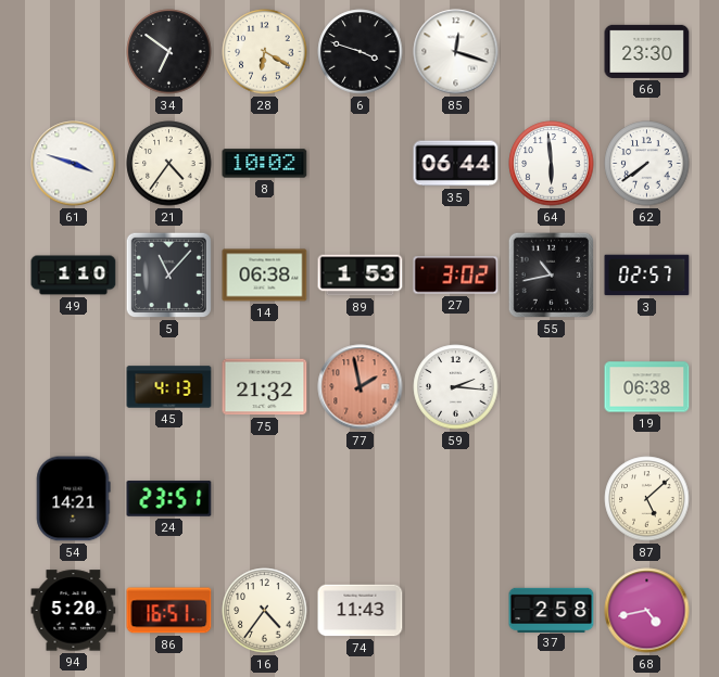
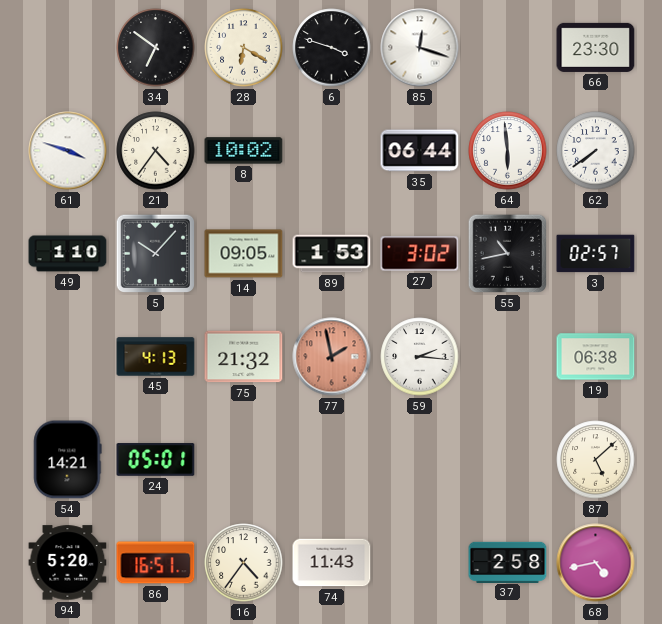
5: 11:07 -> 10:07 (156, 254)
14: 06:38 -> 09:05 (244, 254)
24: 23:51 -> 05:01 (156, 460)
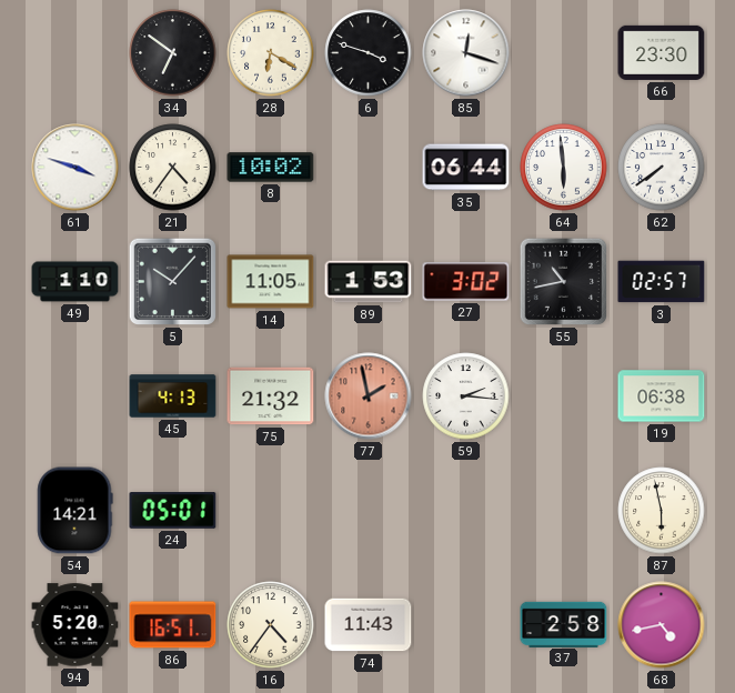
14: 09:05 -> 11:05 (271, 282)
87: 5:08 -> 5:58 (662, 511)
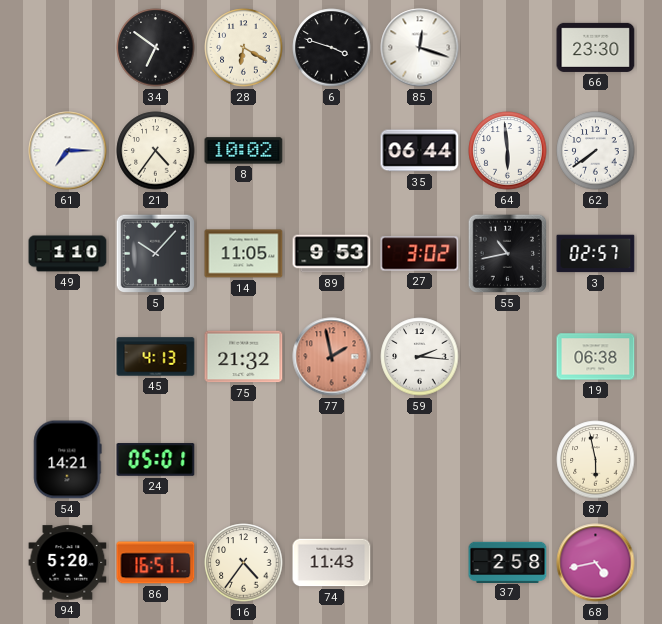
61: 3:48 -> 7:15 (68, 151)
89: 1:53 -> 9:53 (332, 254)
